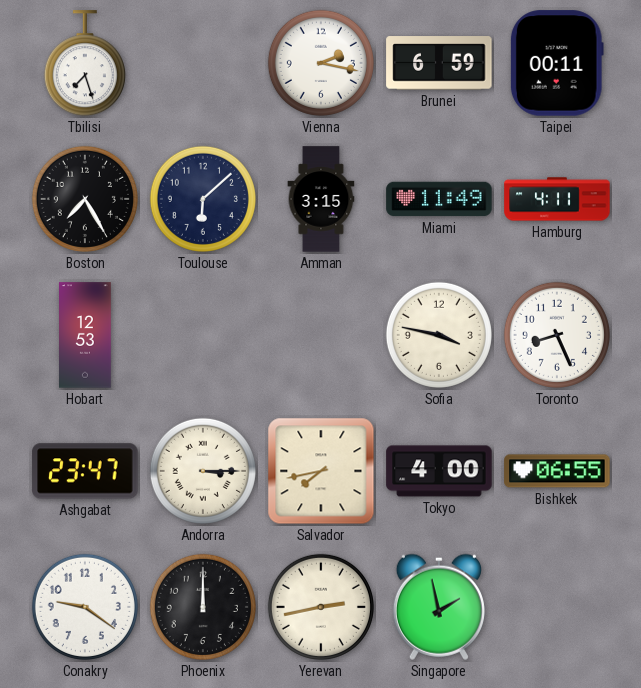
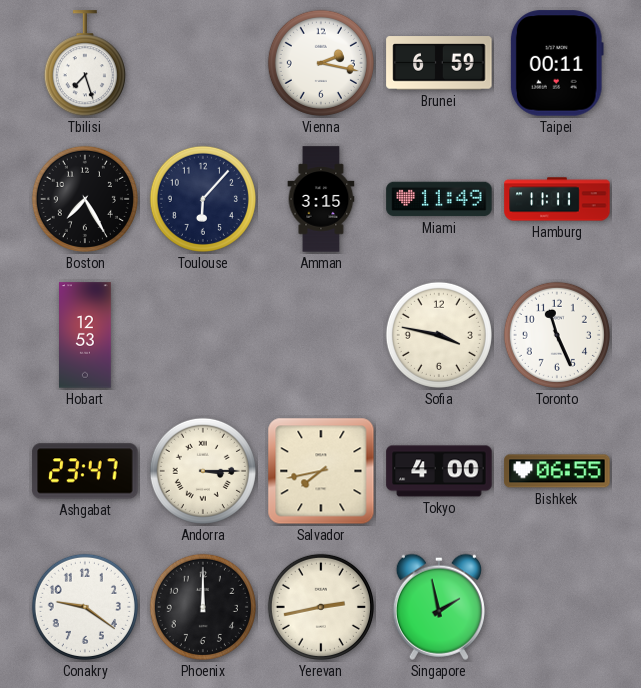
Toulouse: 6:08 -> 6:07 (203, 199)
Hamburg: 4:11 -> 11:11 (557, 199)
Toronto: 8:26 -> 11:26 (557, 335)
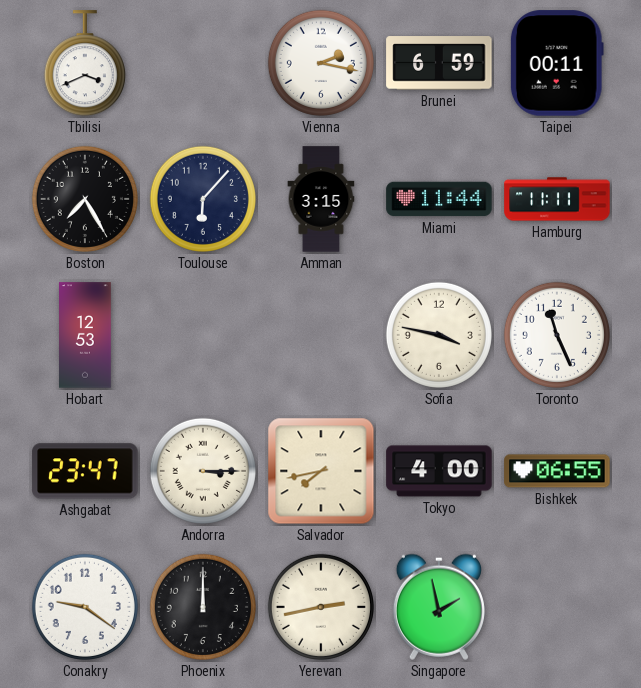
Tbilisi: 7:27 -> 3:41 (85, 64)
Miami: 11:49 -> 11:44 (439, 199)
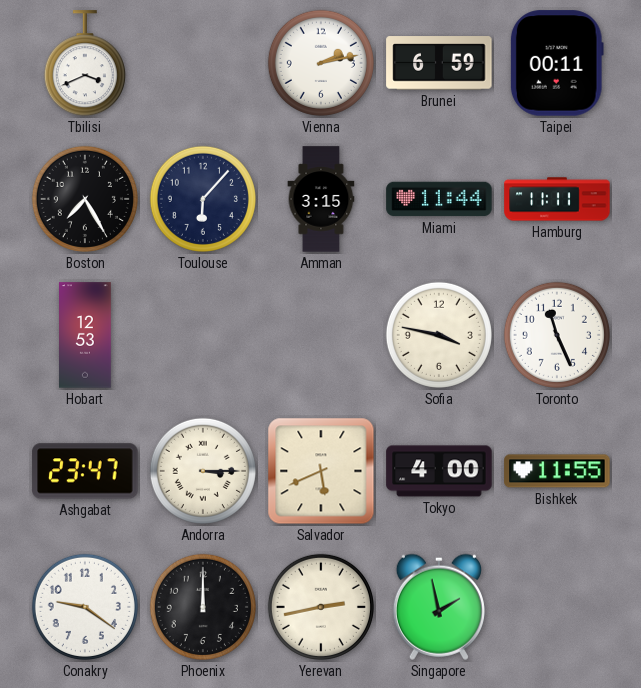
Vienna: 2:17 -> 2:13 (321, 63)
Salvador: 7:43 -> 5:41 (321, 471)
Bishkek: 06:55 -> 11:55 (557, 471)
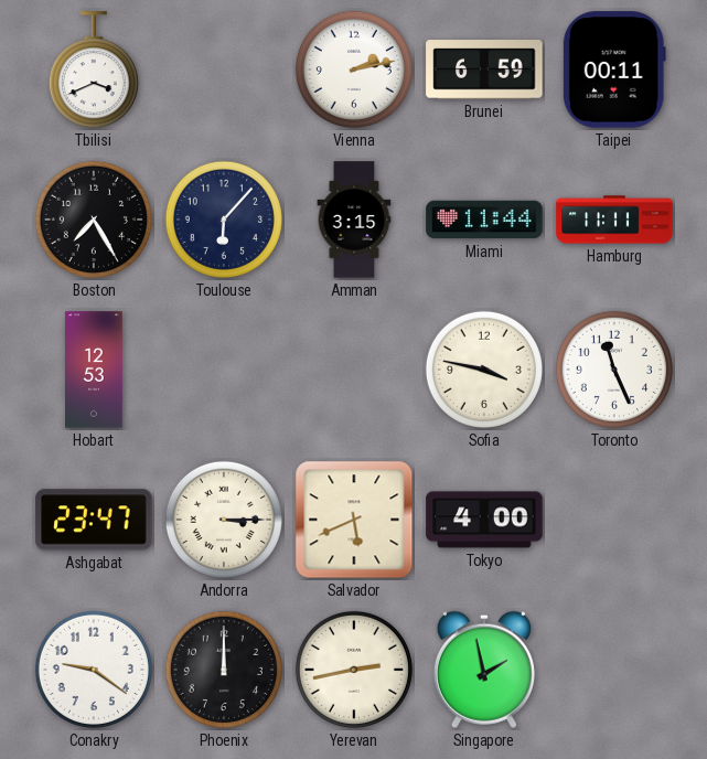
Bishkek: 11:55 -> none (557, 471)
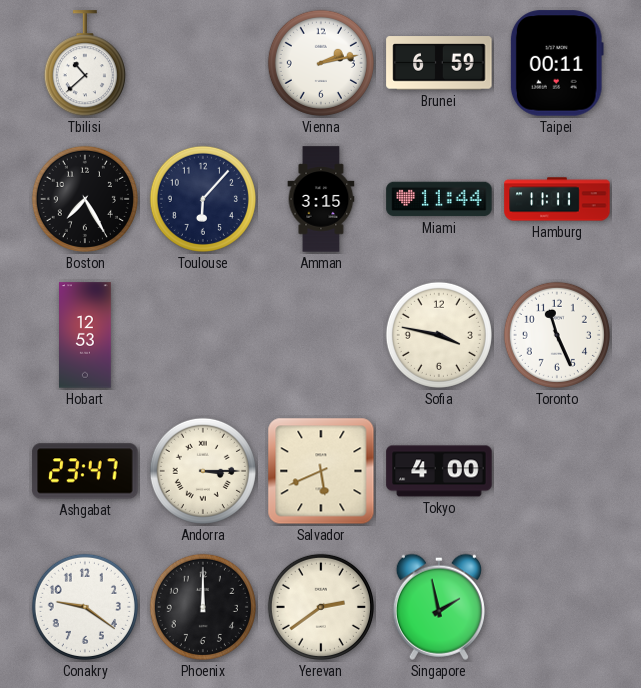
Tbilisi: 3:41 -> 10:38 (85, 64)
Yerevan: 2:43 -> 2:39 (321, 607)
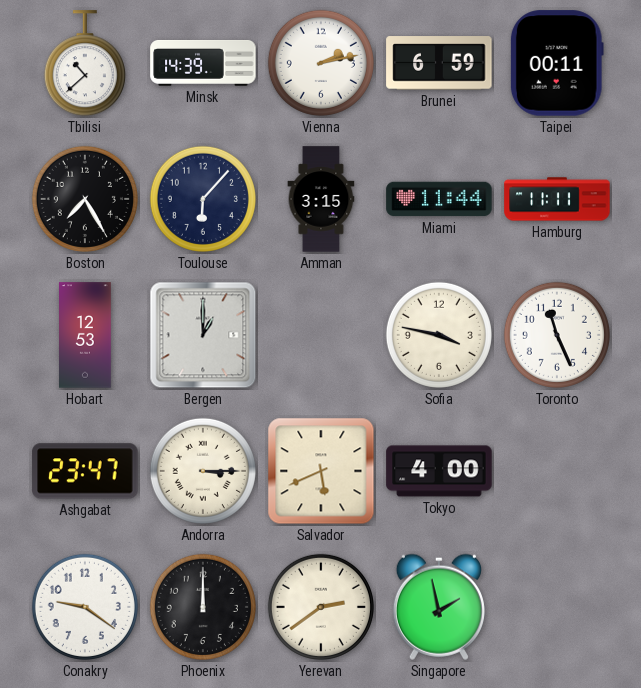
Minsk: none -> 14:39 (203, 63)
Bergen: none -> 1:00 (203, 335)
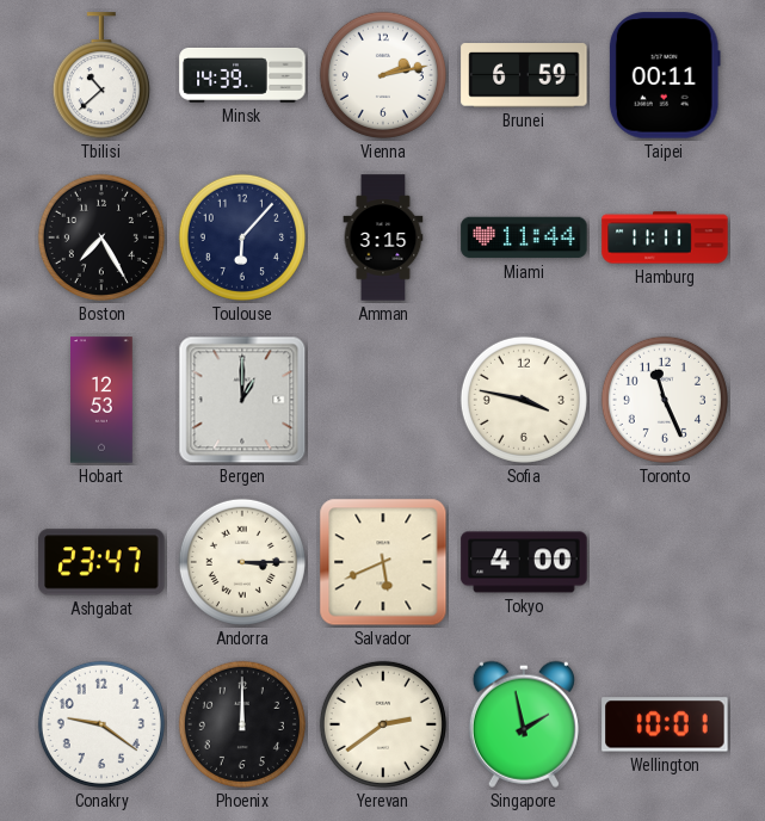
Wellington: none -> 10:01 (665, 724)
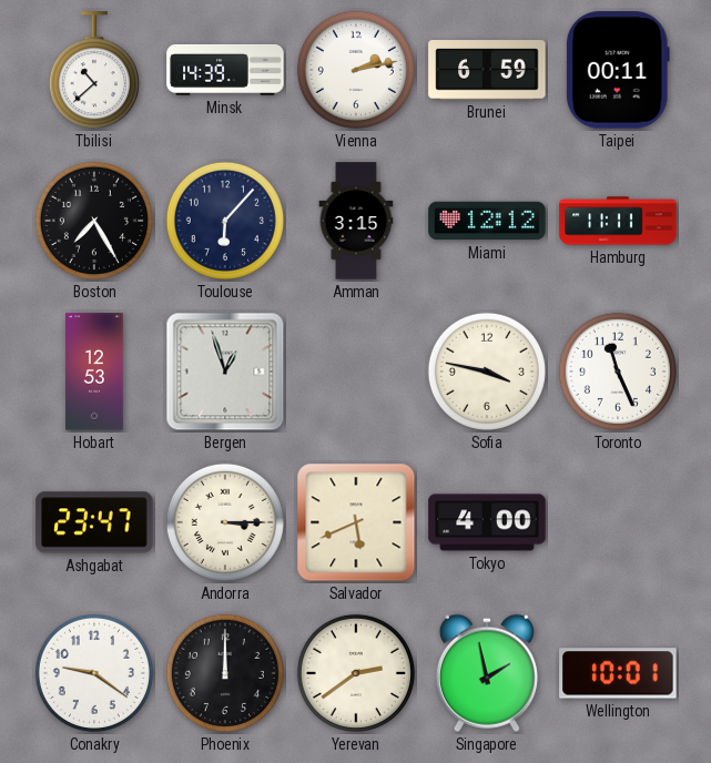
Miami: 11:44 -> 12:12 (487, 221)
Bergen: 1:00 -> 12:57 (225, 372)
